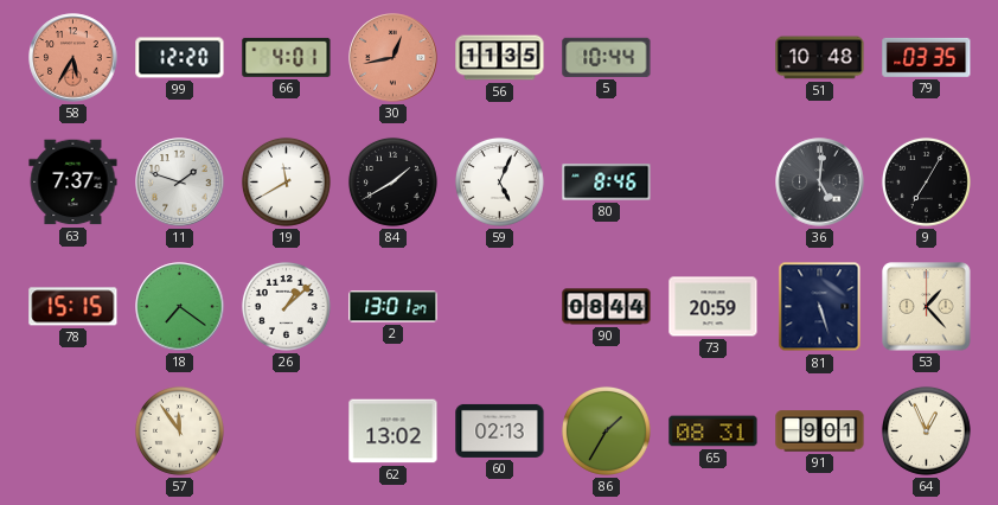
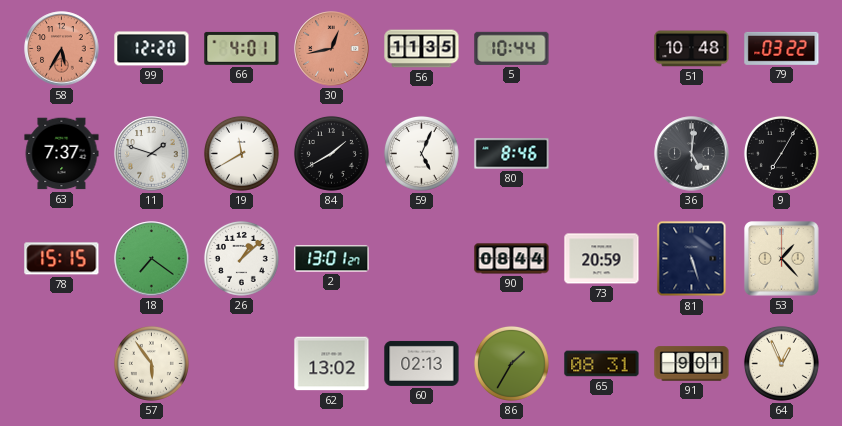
79: 03:35 -> 03:22 (782, 48)
57: 11:54 -> 5:54 (151, 363)
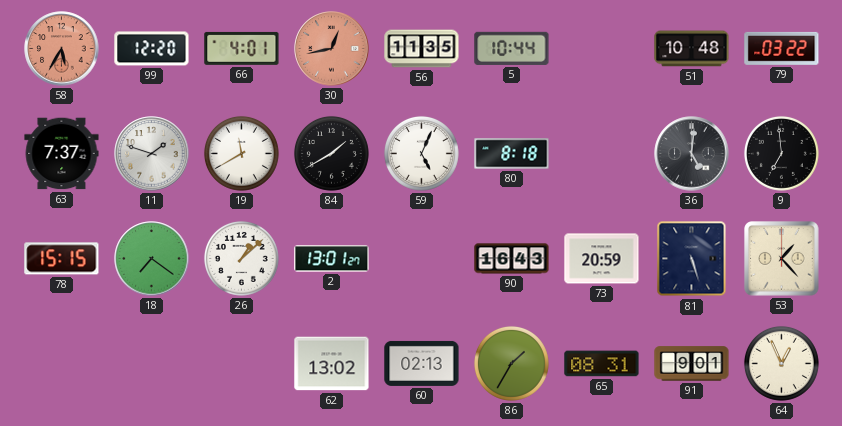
80: 8:46 -> 8:18 (512, 154)
9: 7:05 -> 6:59 (781, 153)
90: 08:44 -> 16:43 (512, 259)
57: 5:54 -> none (151, 363)
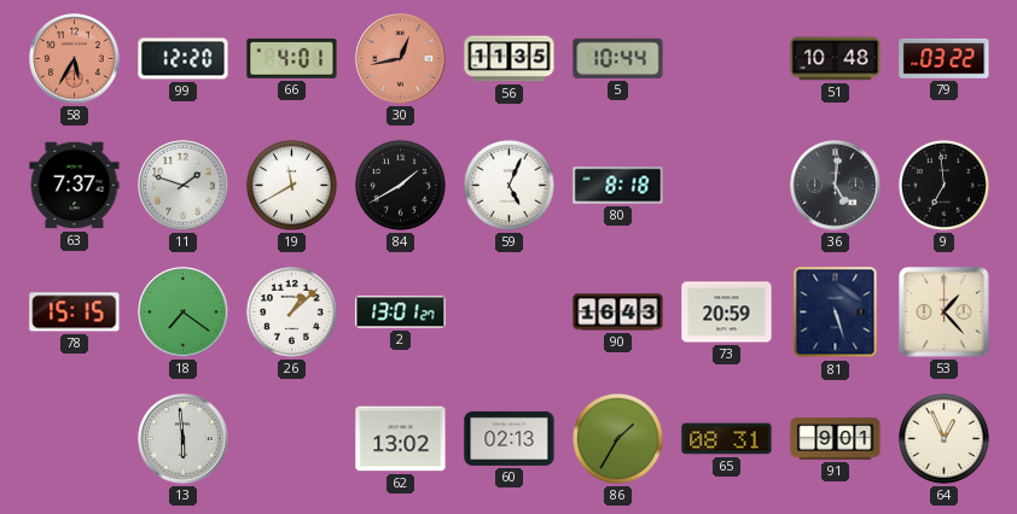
13: none -> 5:59 (184, 439)
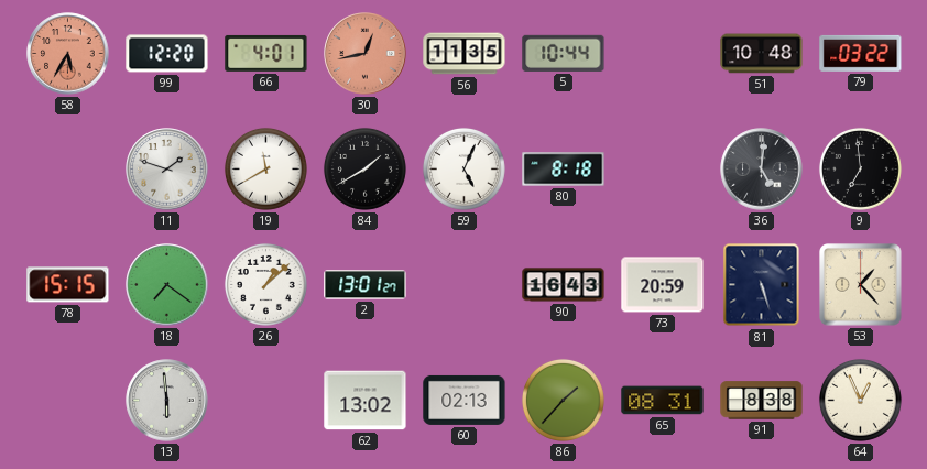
63: 7:37 -> none (75, 186)
86: 1:35 -> 1:37 (563, 400)
91: 9:01 -> 8:38 (762, 401)
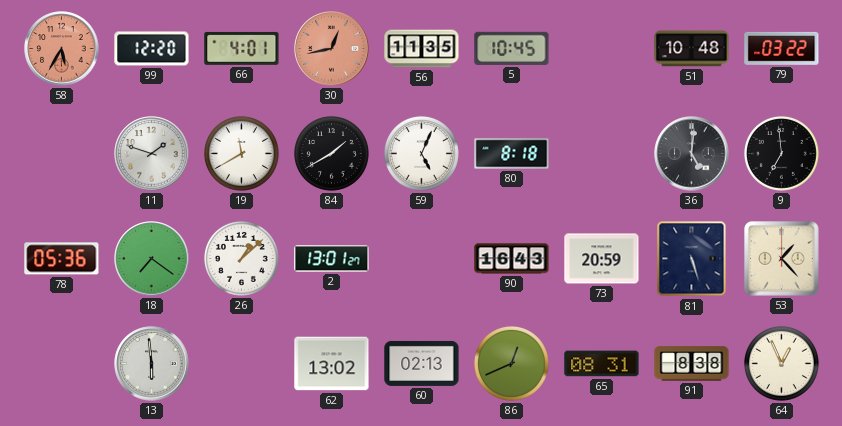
5: 10:44 -> 10:45 (512, 48)
78: 15:15 -> 05:36 (62, 259)
86: 1:37 -> 12:41 (511, 363)
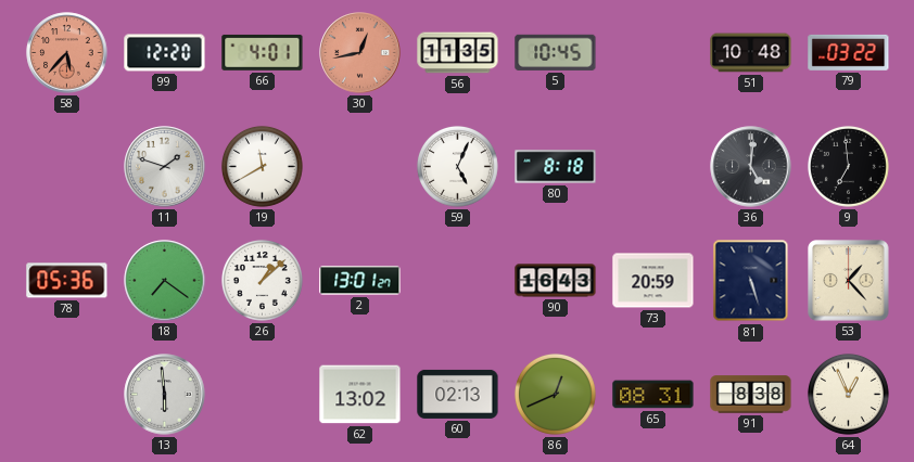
58: 5:35 -> 5:37 (67, 53)
84: 1:40 -> none (331, 153)
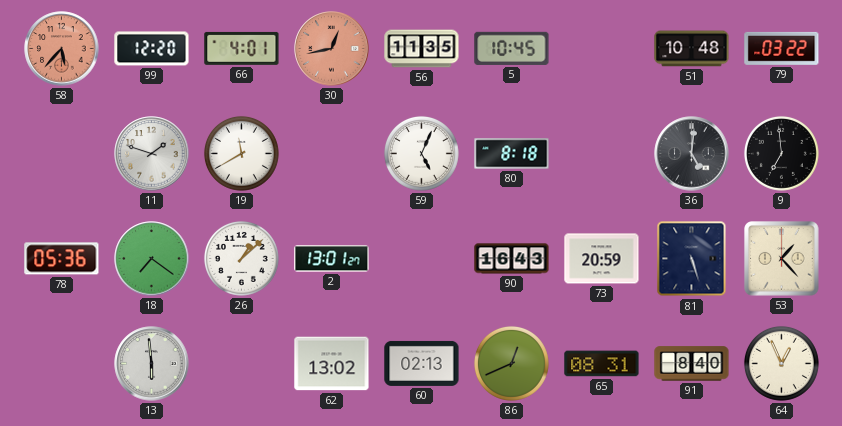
91: 8:38 -> 8:40 (692, 364)
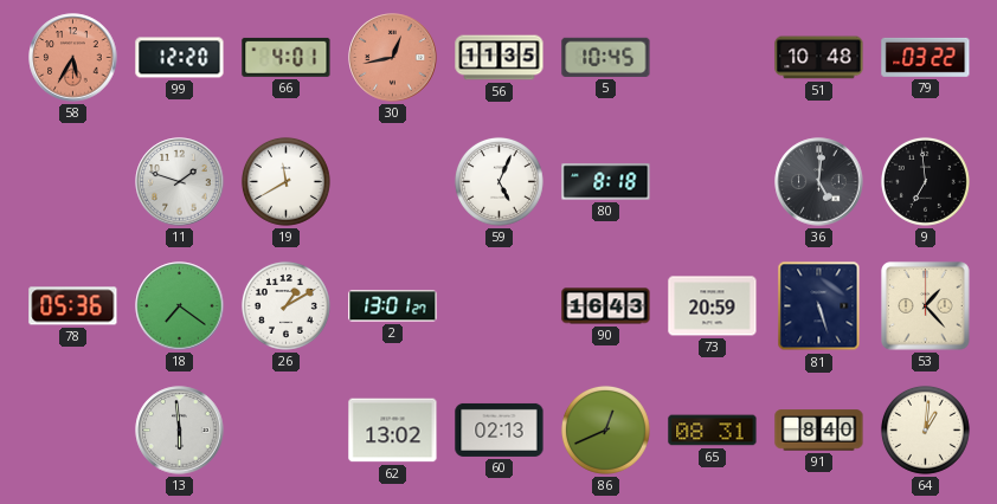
58: 5:37 -> 5:35 (73, 58)
26: 1:08 -> 1:10 (285, 305)
64: 12:56 -> 1:01 (925, 429)
